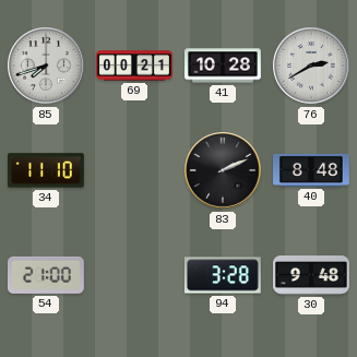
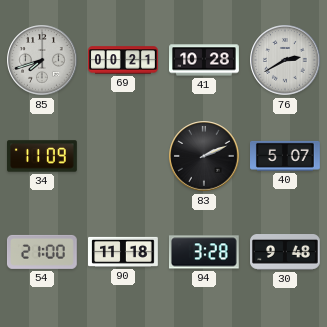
34: 11:10 -> 11:09 (43, 156)
40: 8:48 -> 5:07 (286, 156)
90: none -> 11:18 (124, 252)
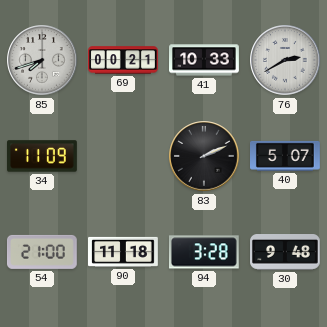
41: 10:28 -> 10:33 (204, 60)
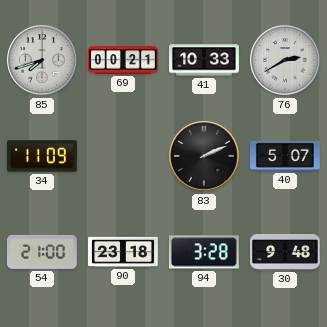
90: 11:18 -> 23:18 (124, 252)
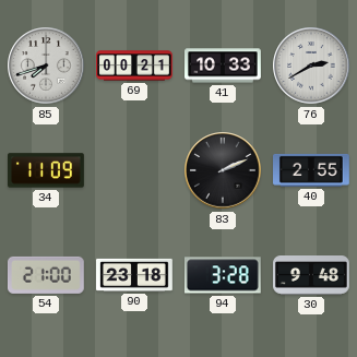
40: 5:07 -> 2:55 (312, 170)
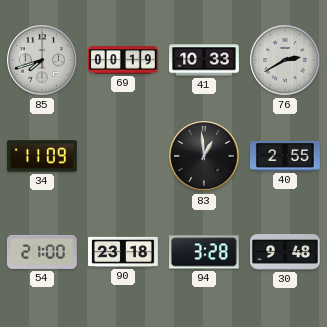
69: 00:21 -> 00:19 (124, 60)
83: 2:11 -> 12:59 (204, 156)
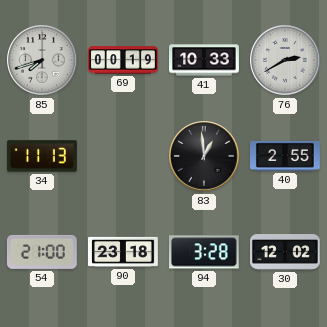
34: 11:09 -> 11:13 (43, 156)
30: 9:48 -> 12:02 (286, 253)
